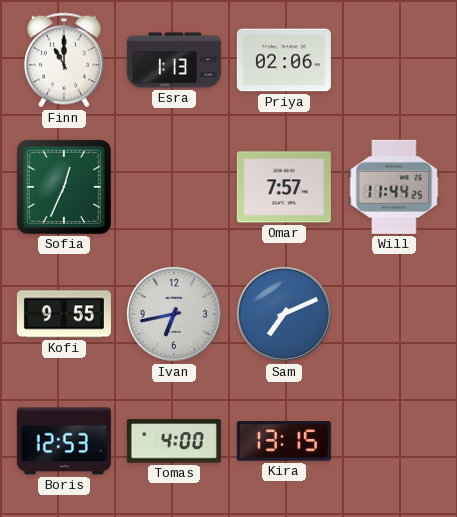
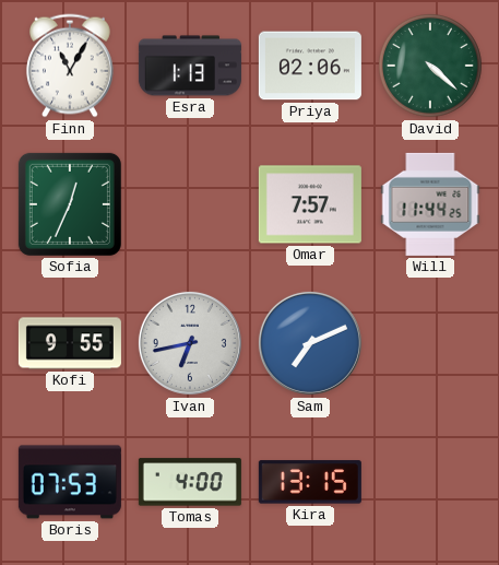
Finn: 11:00 -> 11:05 (70, 66)
David: none -> 4:22 (430, 66)
Boris: 12:53 -> 07:53 (70, 482)
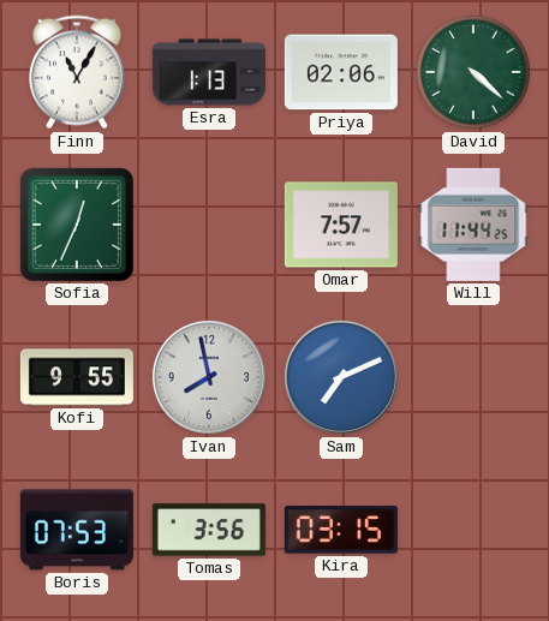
Ivan: 6:43 -> 7:58 (209, 377)
Tomas: 4:00 -> 3:56 (209, 530)
Kira: 13:15 -> 03:15 (341, 530)
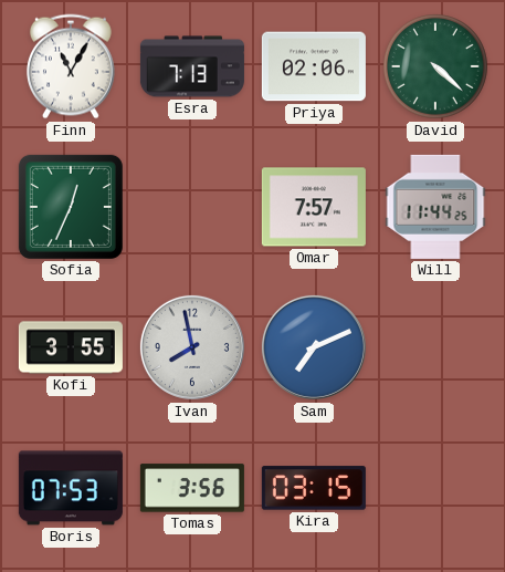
Esra: 1:13 -> 7:13 (192, 66)
Kofi: 9:55 -> 3:55 (71, 347)
